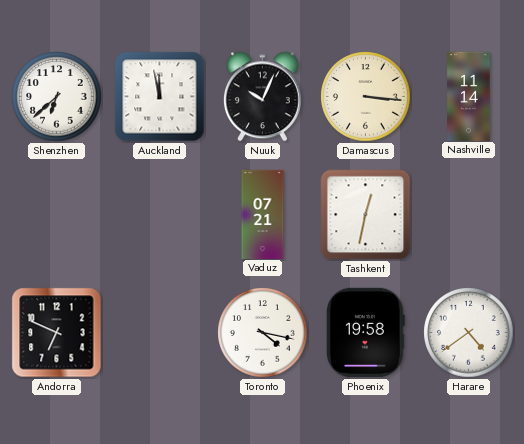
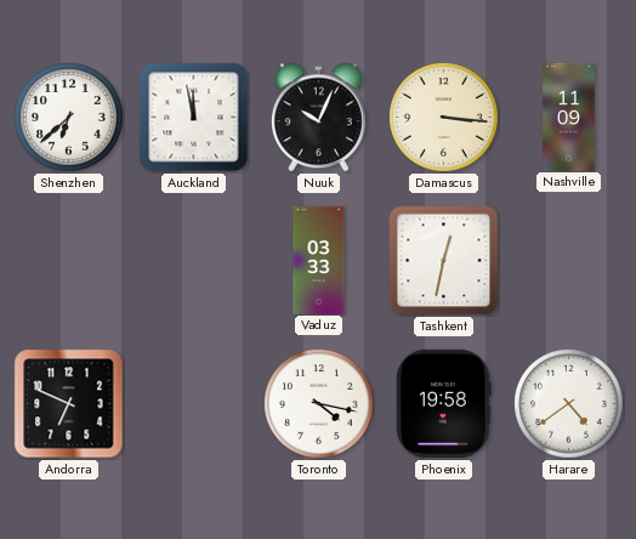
Nashville: 11:14 -> 11:09 (569, 117)
Vaduz: 07:21 -> 03:33 (319, 260)
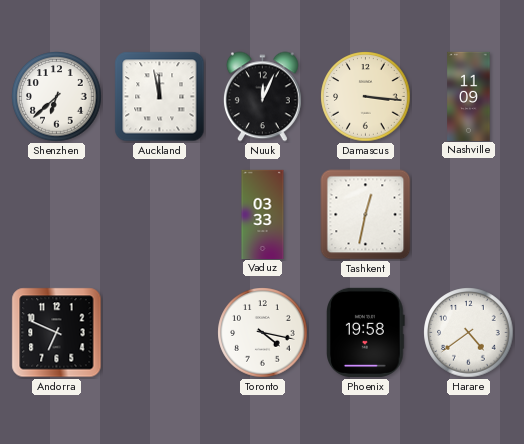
Nuuk: 10:04 -> 12:04 (262, 97)
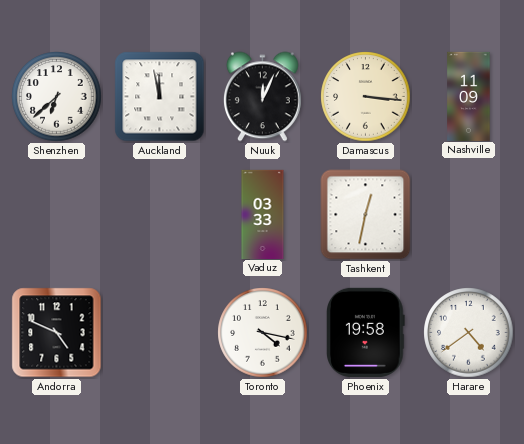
Andorra: 6:49 -> 4:49 (57, 333)
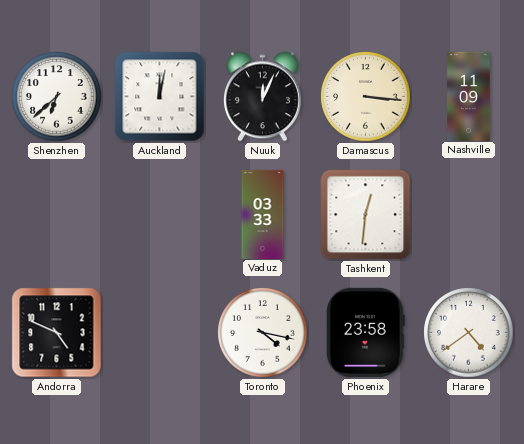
Auckland: 11:58 -> 12:02 (160, 97)
Tashkent: 12:32 -> 12:31 (366, 215)
Phoenix: 19:58 -> 23:58 (366, 332)
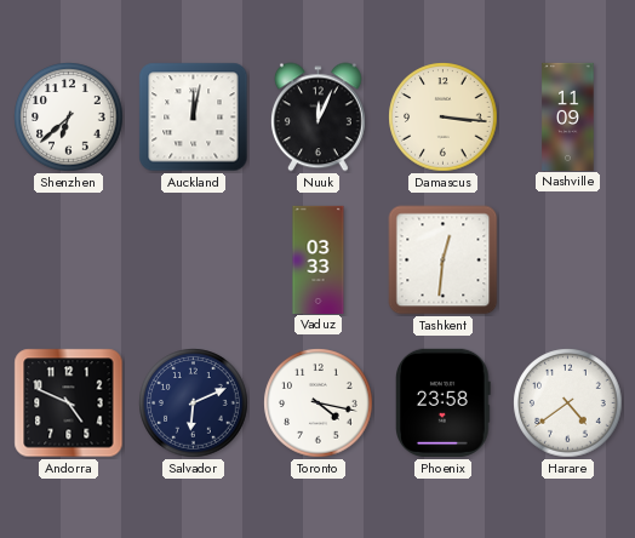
Salvador: none -> 6:11 (194, 403)
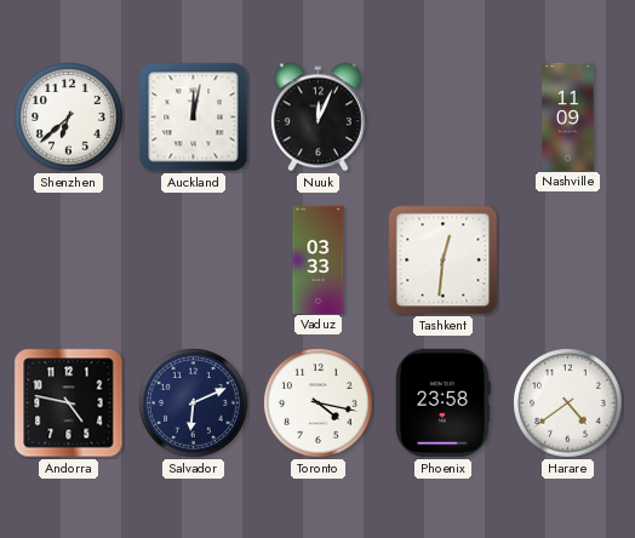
Damascus: 3:16 -> none (444, 118)
Andorra: 4:49 -> 4:47 (69, 403)
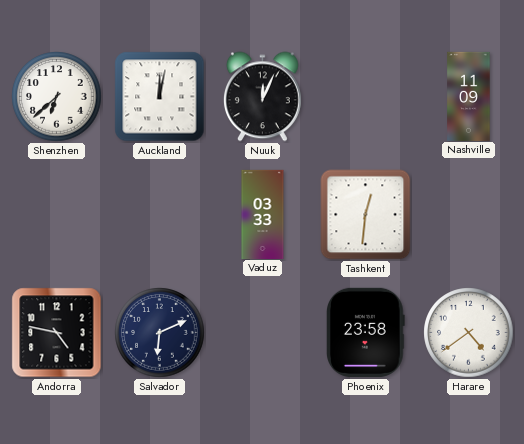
Toronto: 4:17 -> none (319, 403)
